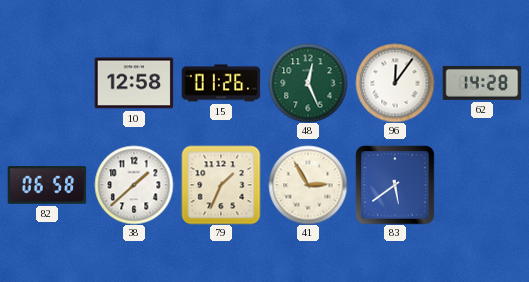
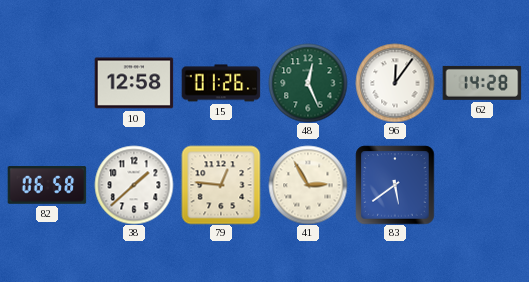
79: 1:34 -> 12:46 (221, 185)
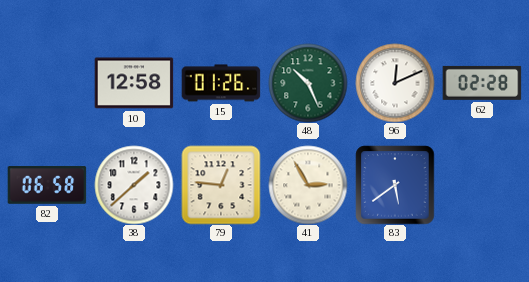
48: 12:26 -> 10:26 (308, 83)
96: 12:06 -> 12:11 (395, 83)
62: 14:28 -> 02:28 (482, 83)
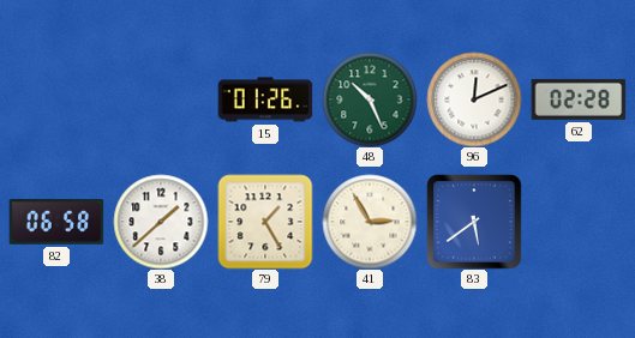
10: 12:58 -> none (134, 83)
79: 12:46 -> 1:25 (265, 222)
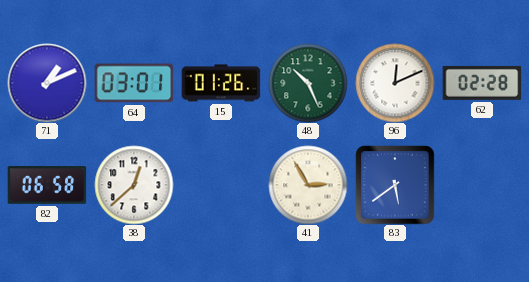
71: none -> 1:11 (47, 83)
64: none -> 03:01 (134, 83)
38: 1:38 -> 12:38 (134, 185)
79: 1:25 -> none (265, 222)
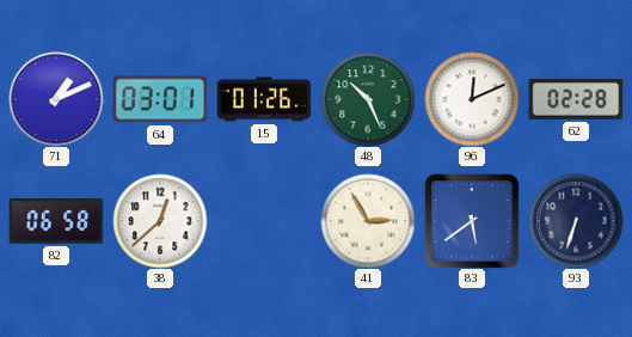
93: none -> 6:33 (576, 221)
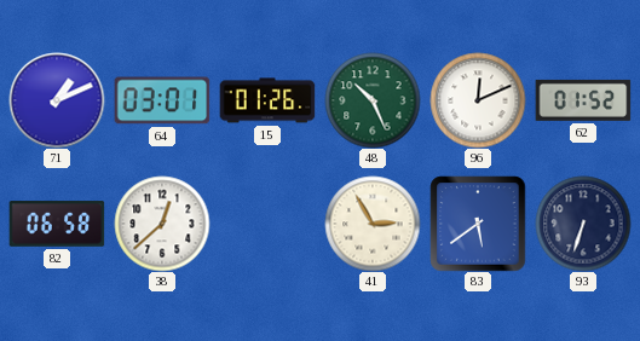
62: 02:28 -> 01:52 (583, 100)
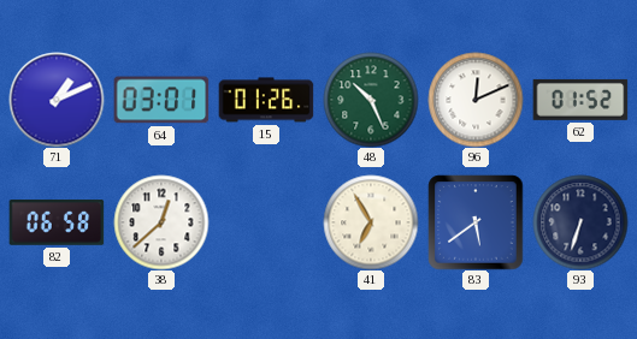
41: 2:55 -> 6:55 (371, 222)
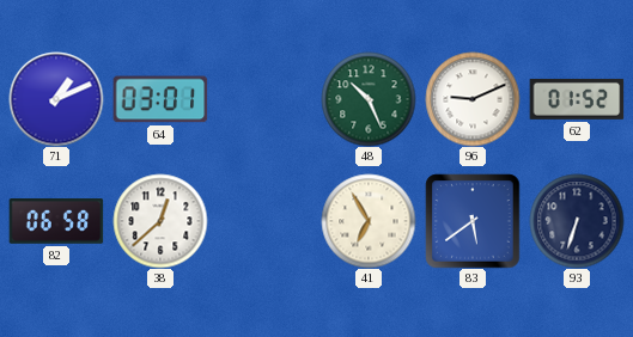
15: 01:26 -> none (266, 100)
96: 12:11 -> 9:11 (473, 99)
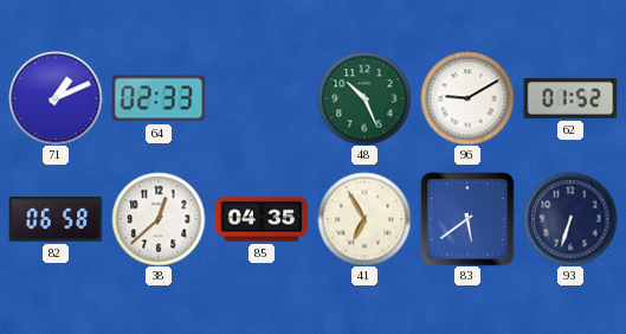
64: 03:01 -> 02:33 (159, 98)
96: 9:11 -> 9:10 (467, 98)
85: none -> 04:35 (262, 219)
